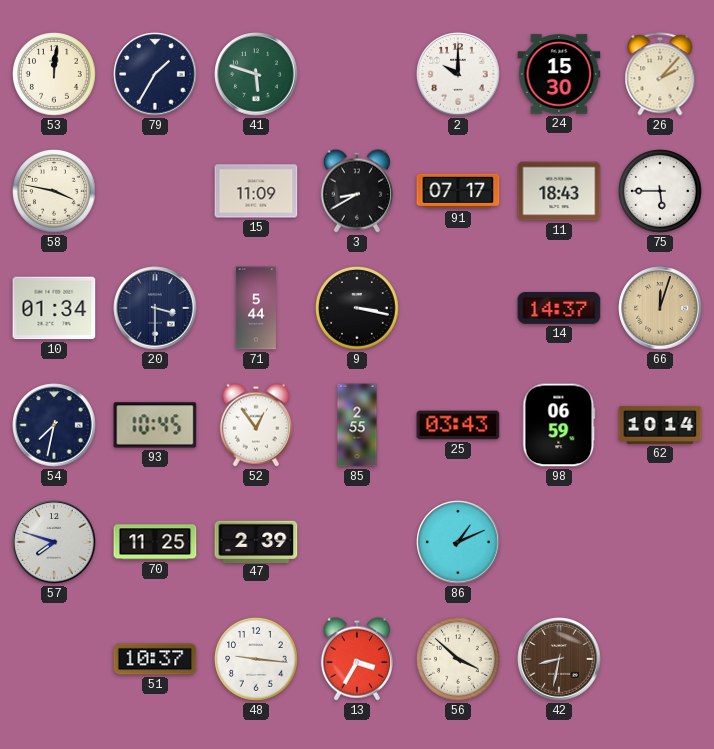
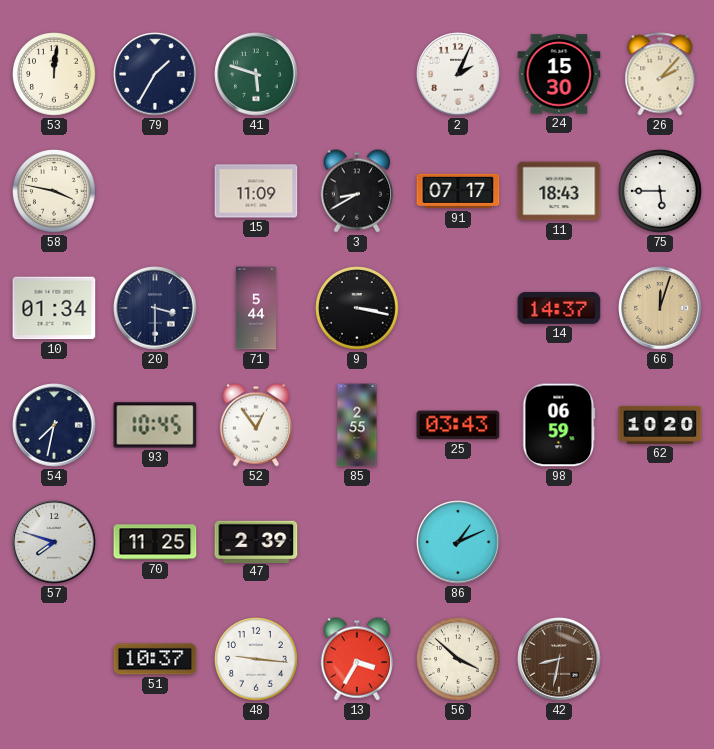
2: 10:00 -> 2:04 (458, 74)
62: 10:14 -> 10:20 (660, 425)
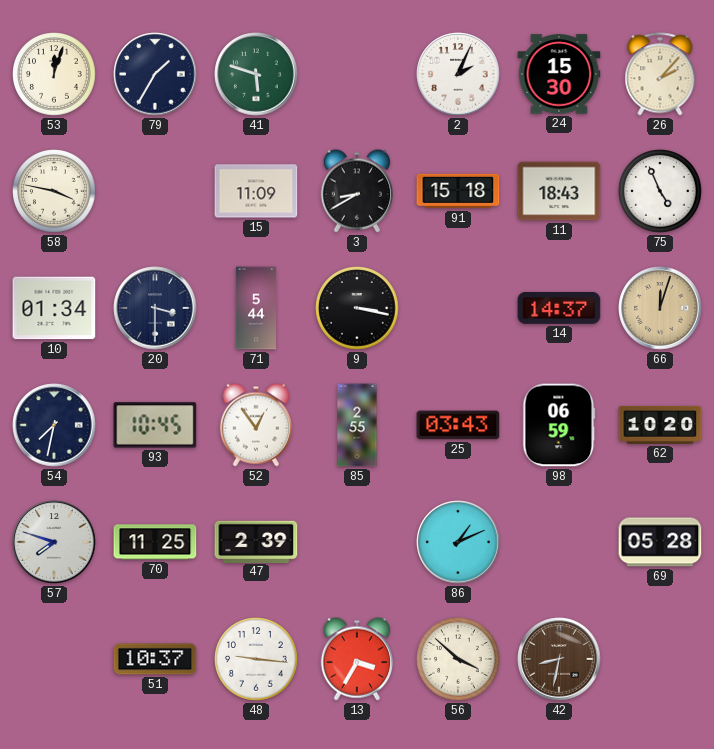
53: 12:01 -> 12:03 (54, 74)
91: 07:17 -> 15:18 (458, 191)
75: 5:45 -> 4:56 (660, 191)
69: none -> 05:28 (660, 542)
